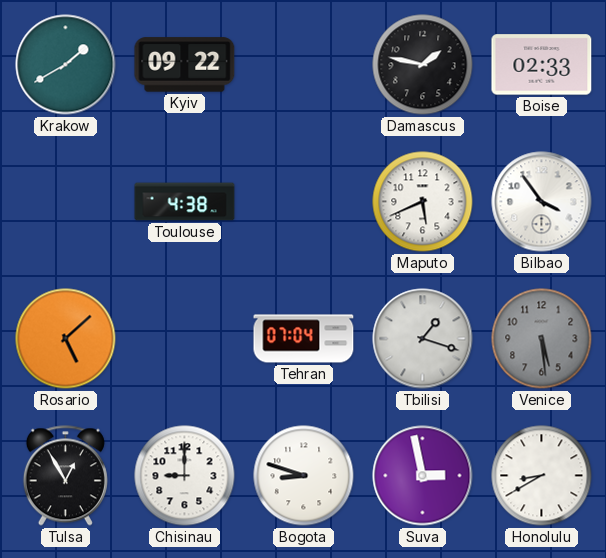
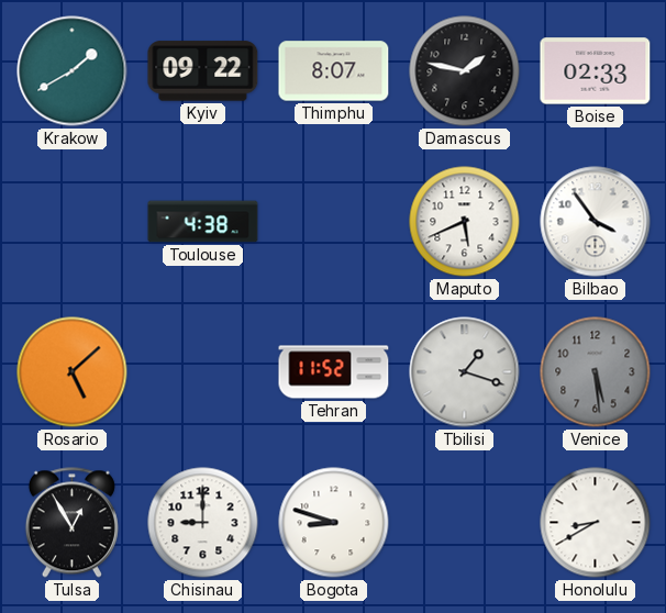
Thimphu: none -> 8:07 (334, 71)
Tehran: 07:04 -> 11:52 (334, 372)
Suva: 2:58 -> none (423, 476)
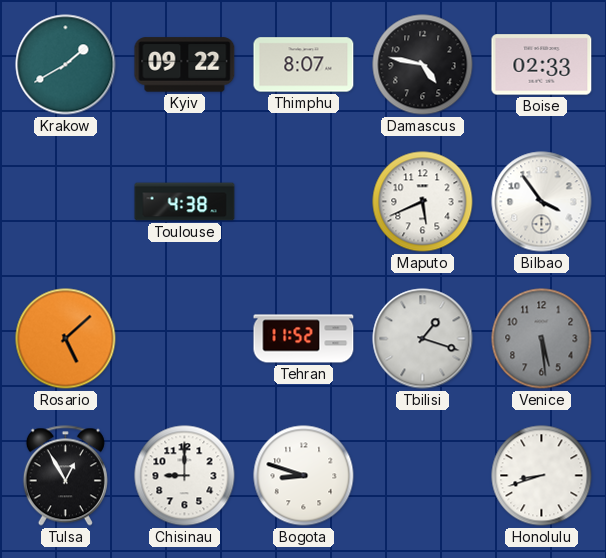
Damascus: 1:47 -> 4:47 (423, 65)
Honolulu: 8:40 -> 8:42 (542, 476)
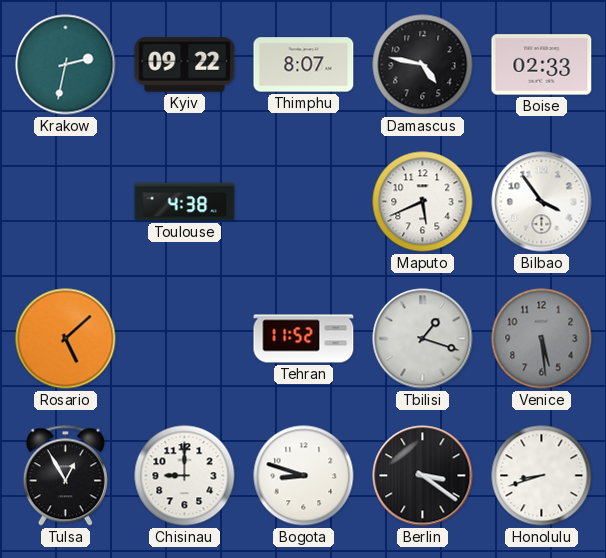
Krakow: 1:40 -> 2:32 (66, 65)
Berlin: none -> 3:21 (423, 476)
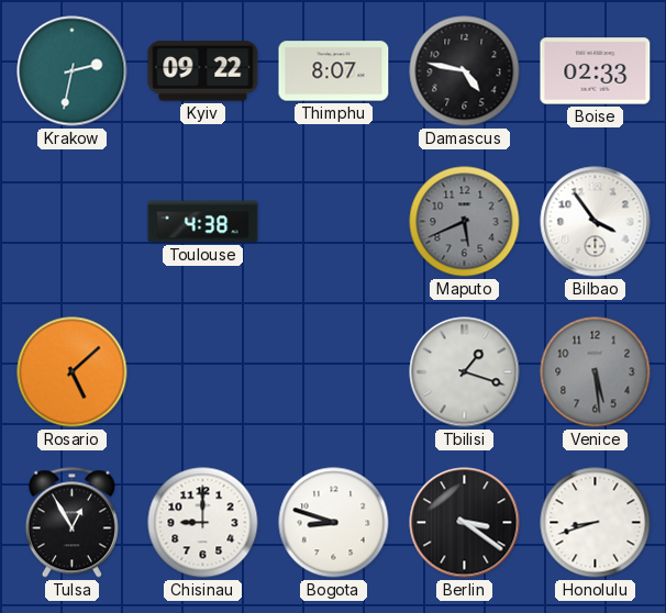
Maputo dial: white -> grey (465, 222)
Tehran: 11:52 -> none (304, 339)
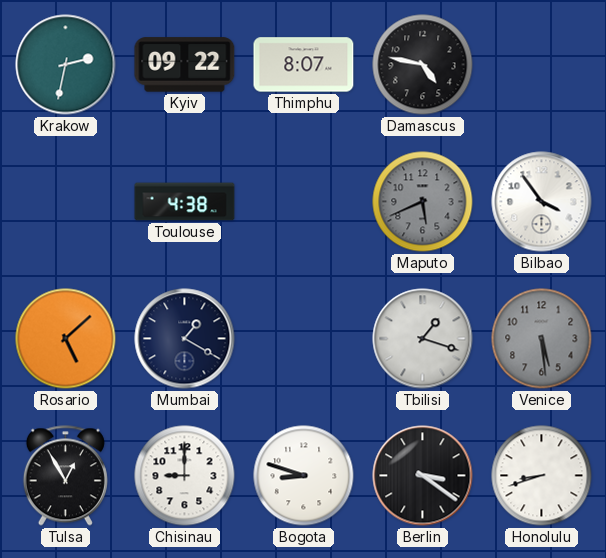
Boise: 02:33 -> none (596, 71)
Mumbai: none -> 1:20 (185, 339)
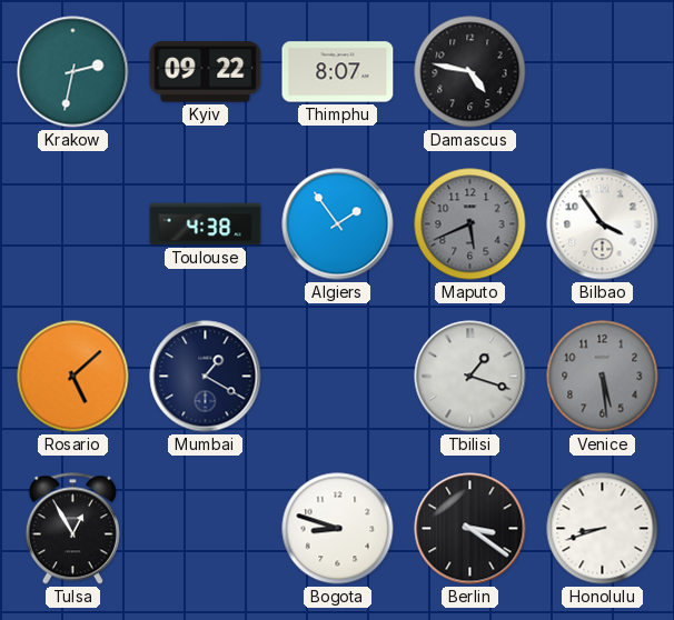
Algiers: none -> 1:54 (338, 224)
Chisinau: 9:00 -> none (185, 476)
